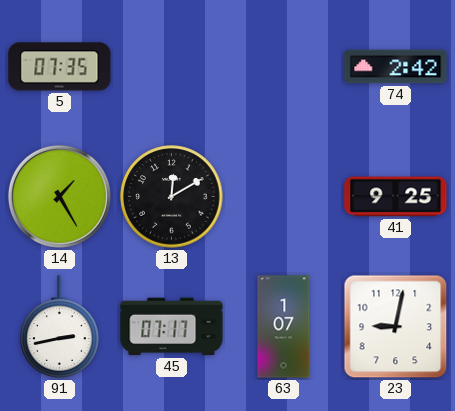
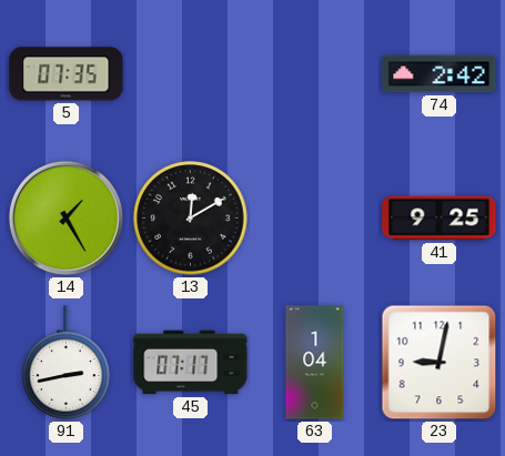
63: 1:07 -> 1:04 (315, 363)
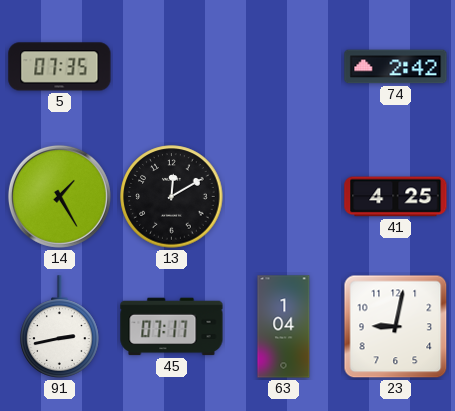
41: 9:25 -> 4:25 (396, 197)
